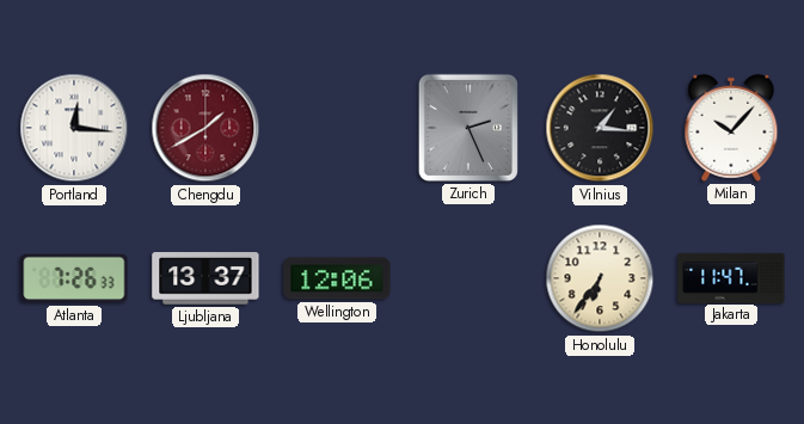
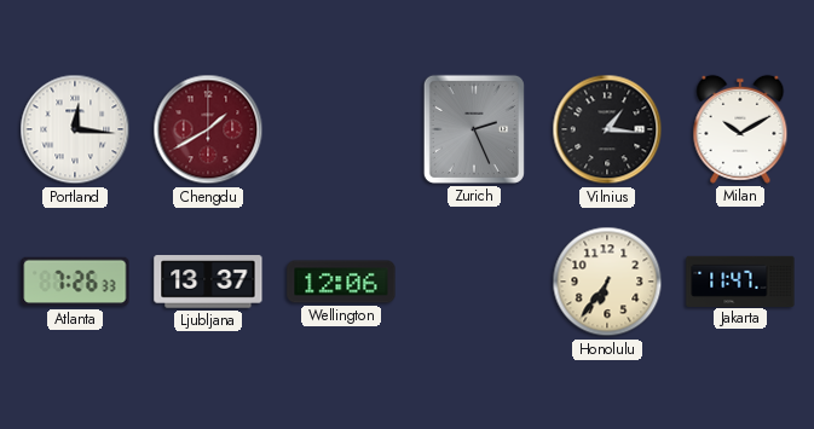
Milan: 10:07 -> 10:10 (740, 129)
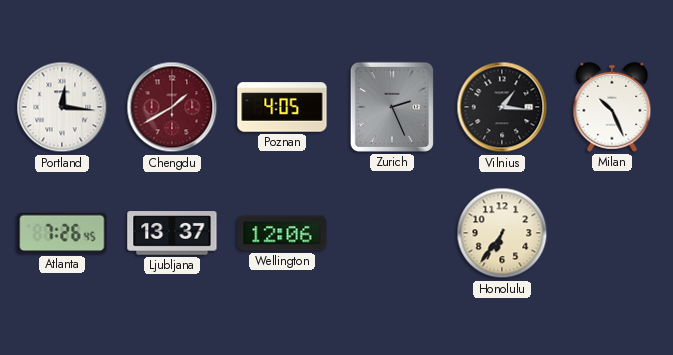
Poznan: none -> 4:05 (282, 107)
Milan: 10:10 -> 10:26 (612, 107)
Atlanta: 7:26:33 -> 7:26:45 (62, 233)
Jakarta: 11:47 -> none (740, 280)
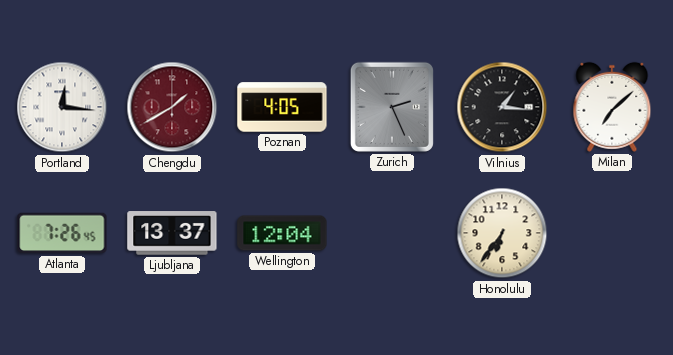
Milan: 10:26 -> 7:08 (612, 107)
Wellington: 12:06 -> 12:04 (282, 233)
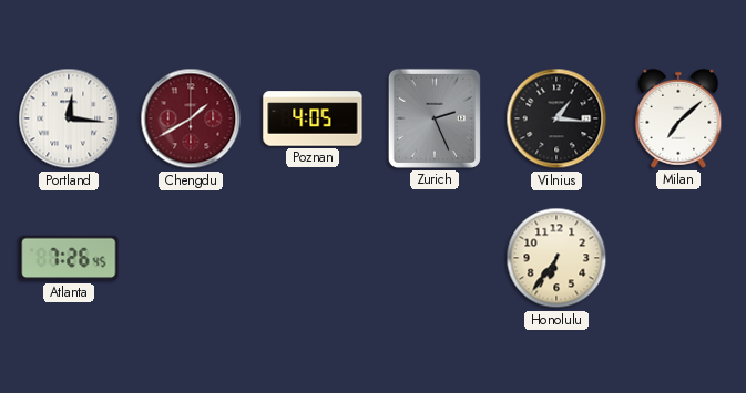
Ljubljana: 13:37 -> none (172, 233)
Wellington: 12:04 -> none (282, 233)
